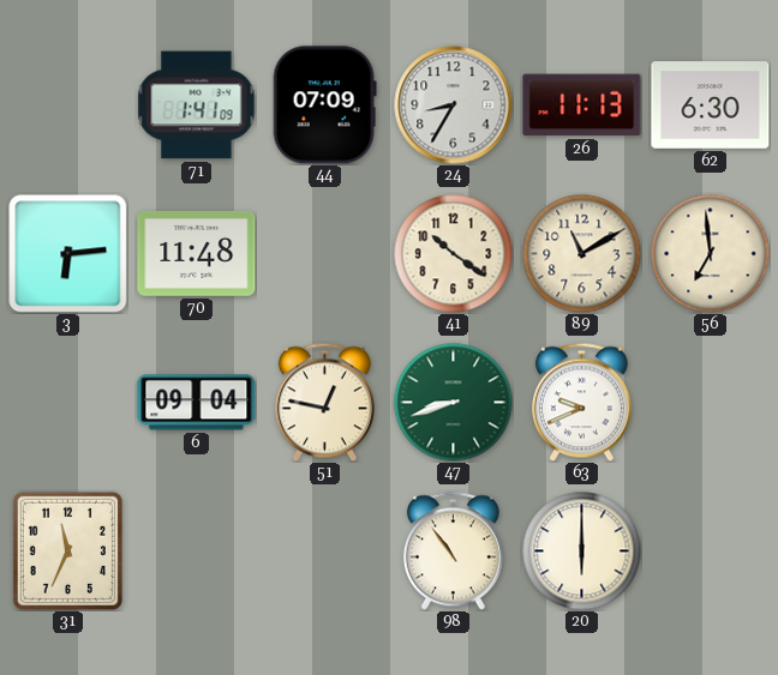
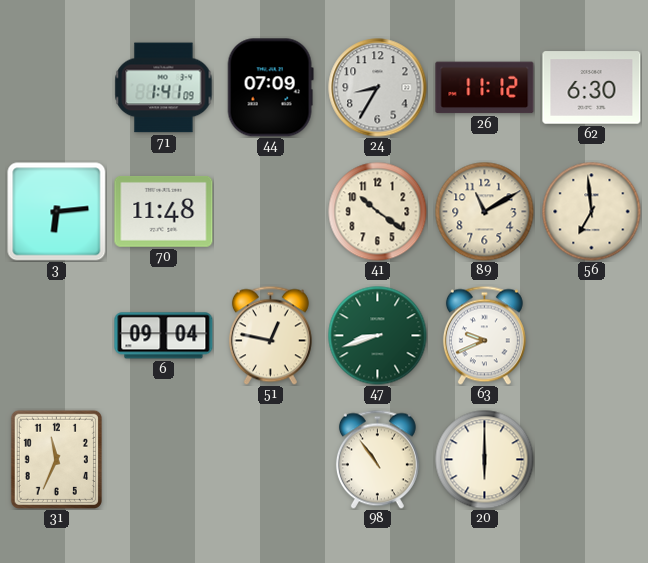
26: 11:13 -> 11:12 (485, 88)
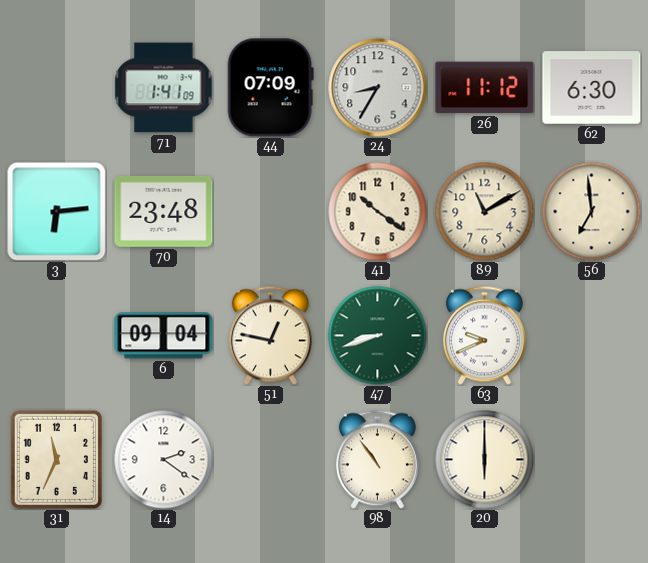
70: 11:48 -> 23:48 (164, 211)
14: none -> 2:21 (164, 460)
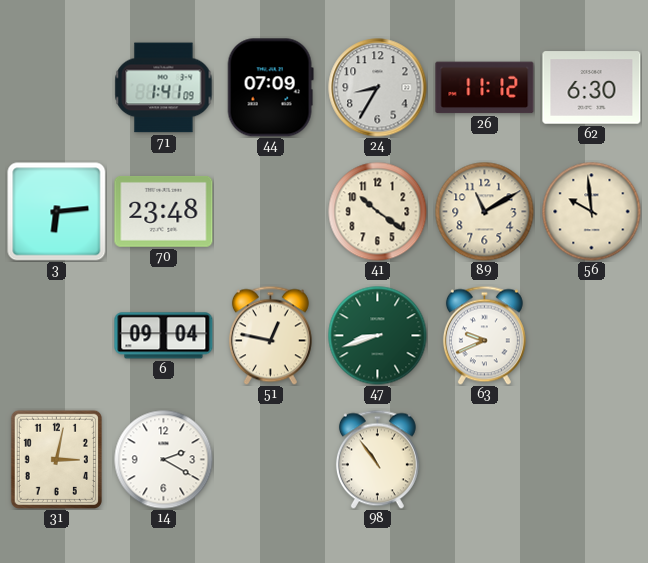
56: 6:59 -> 9:59 (592, 212)
31: 11:34 -> 3:02 (56, 459)
14: 2:21 -> 2:20 (164, 460)
20: 6:00 -> none (485, 460)
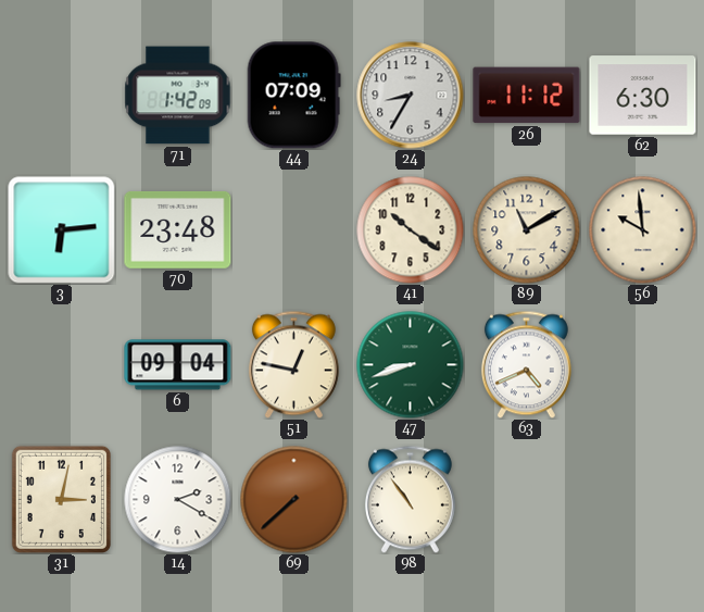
71: 1:41 -> 1:42 (178, 96)
63: 9:41 -> 4:41 (526, 364)
69: none -> 7:38 (294, 500)
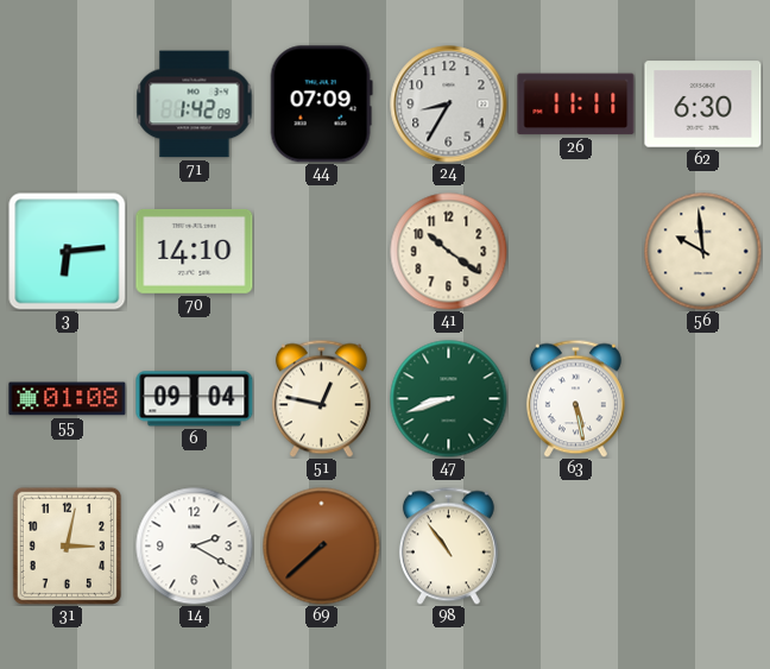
26: 11:12 -> 11:11 (576, 105)
70: 23:48 -> 14:10 (195, 251)
89: 11:10 -> none (527, 230)
55: none -> 01:08 (68, 399)
63: 4:41 -> 5:28 (575, 398)
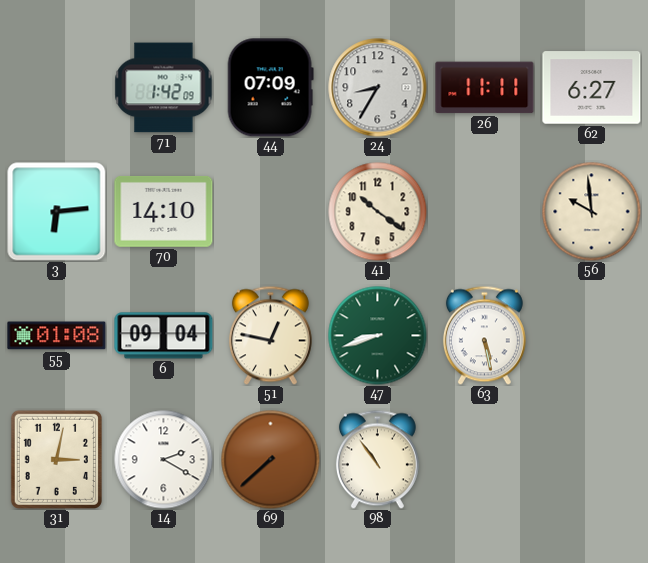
62: 6:30 -> 6:27 (592, 88)
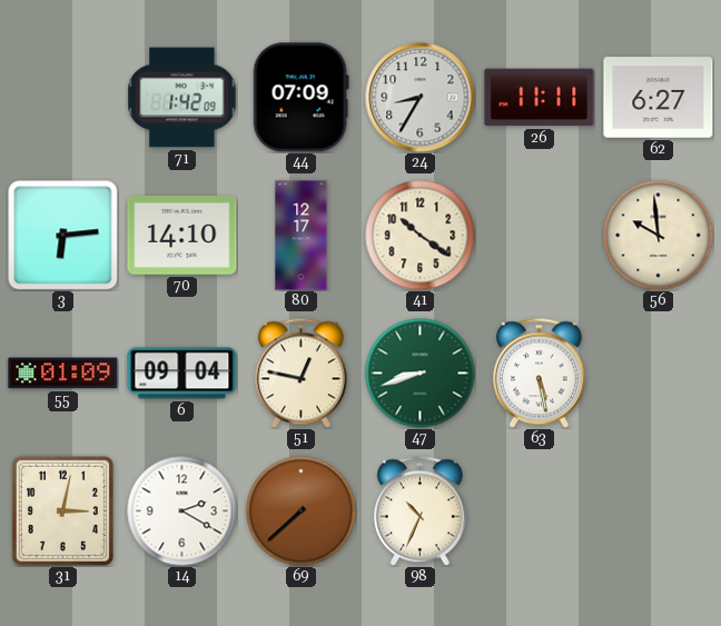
80: none -> 12:17 (302, 236)
55: 01:08 -> 01:09 (63, 374)
98: 10:54 -> 10:34 (419, 510)
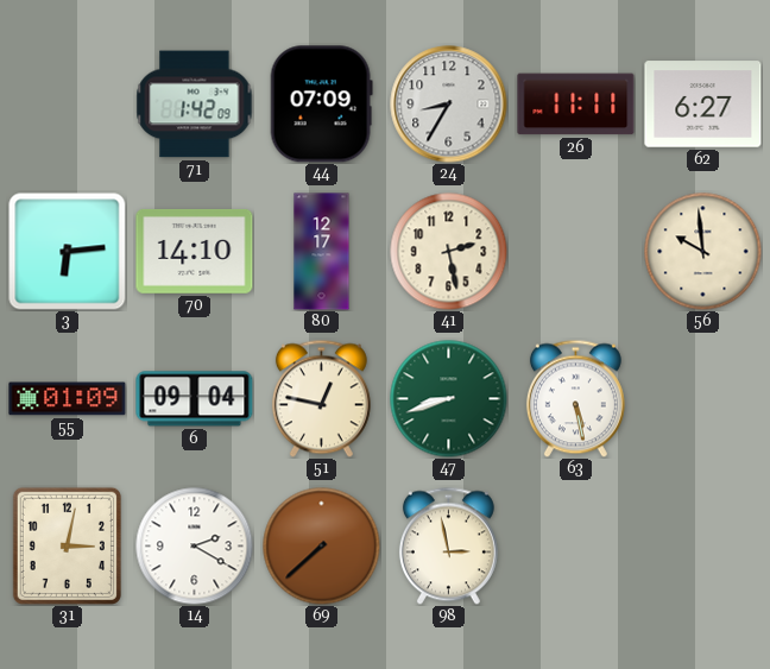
41: 10:21 -> 2:28 (449, 252)
98: 10:34 -> 2:58 (448, 545)
